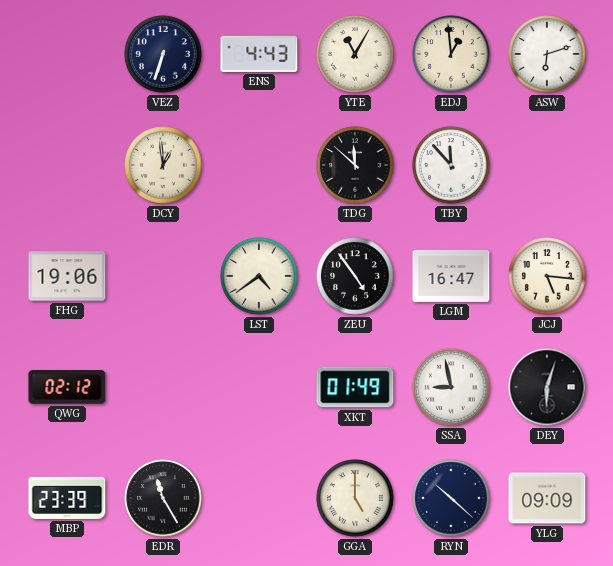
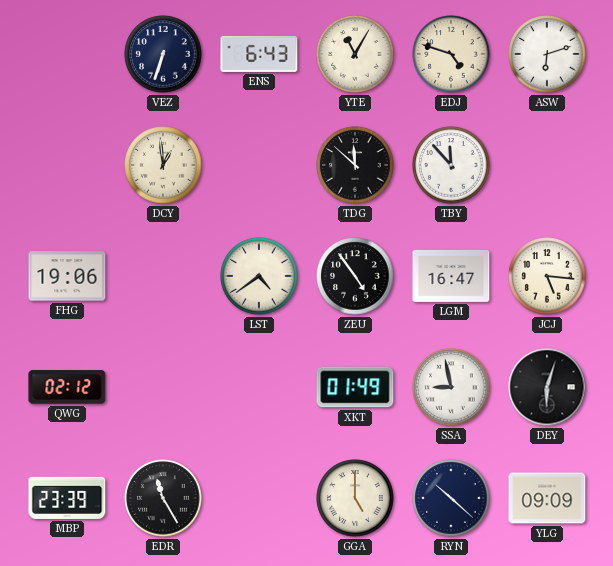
ENS: 4:43 -> 6:43 (259, 54)
EDJ: 12:59 -> 4:48 (451, 54)
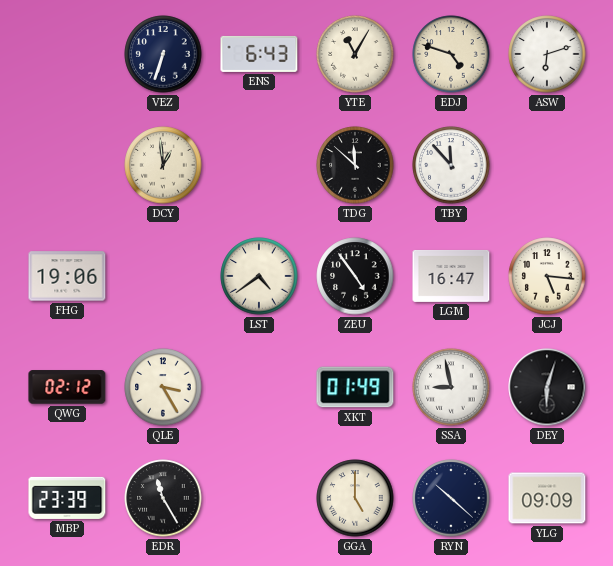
QLE: none -> 3:25 (163, 387)
